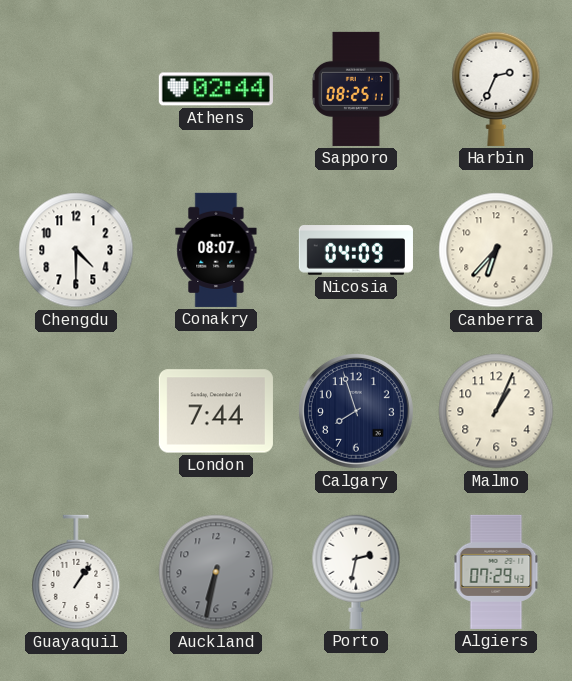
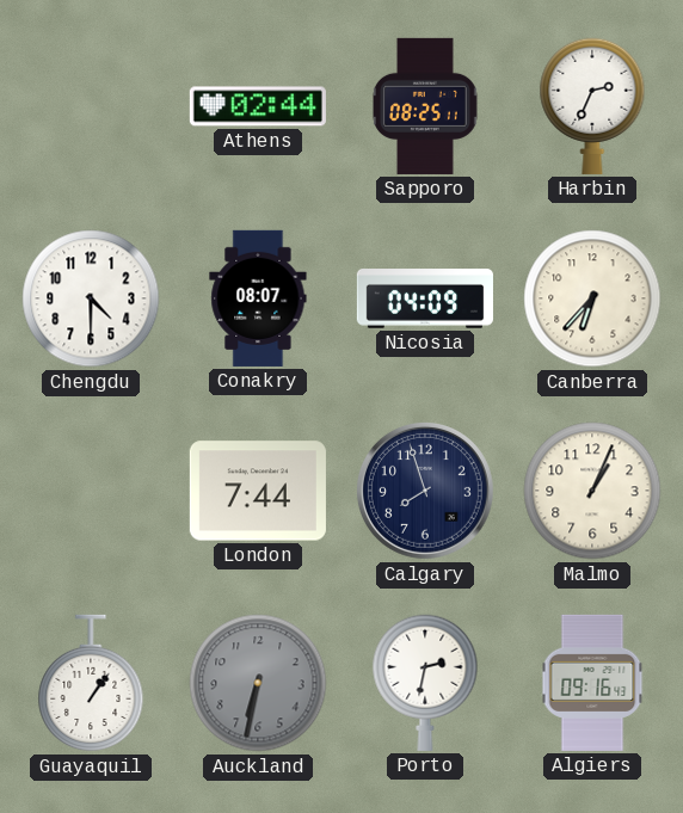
Algiers: 07:29 -> 09:16 (592, 683)
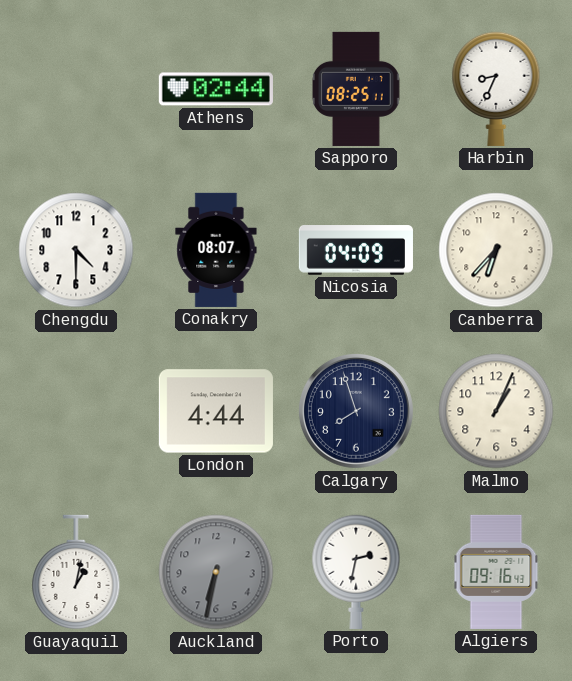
Harbin: 2:34 -> 8:34 (496, 89)
London: 7:44 -> 4:44 (216, 411)
Guayaquil: 1:06 -> 1:02 (76, 572)
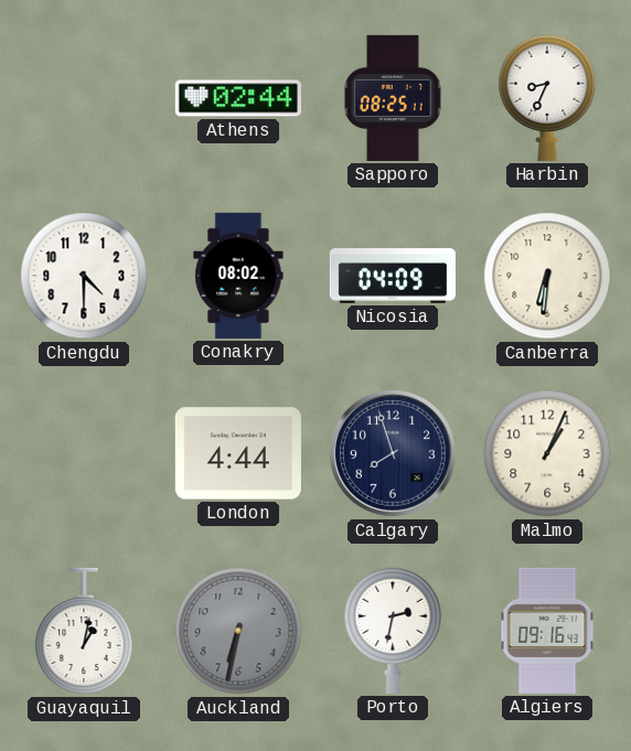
Conakry: 08:07 -> 08:02 (238, 276)
Canberra: 6:37 -> 6:31 (547, 276)
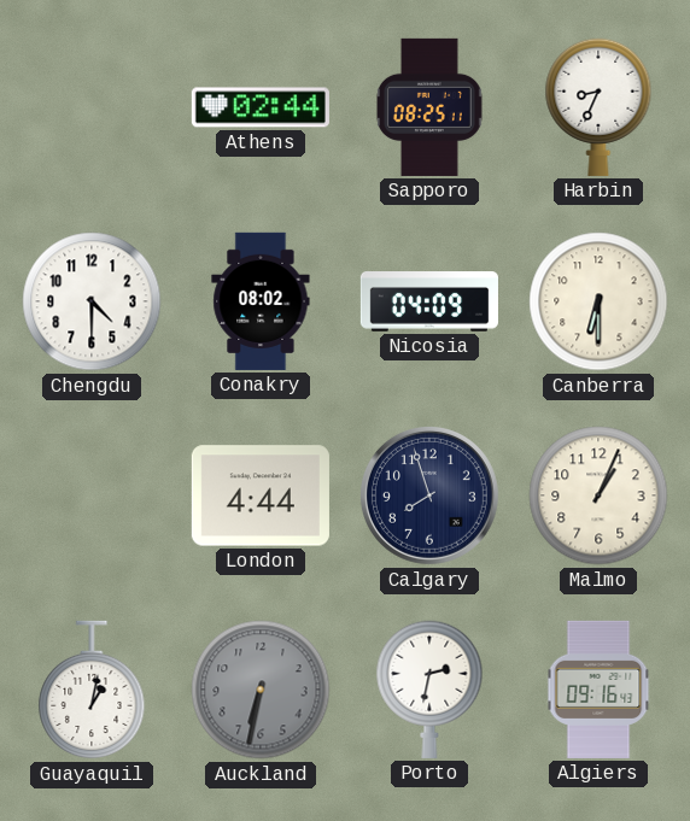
Canberra: 6:31 -> 6:30 (598, 301)
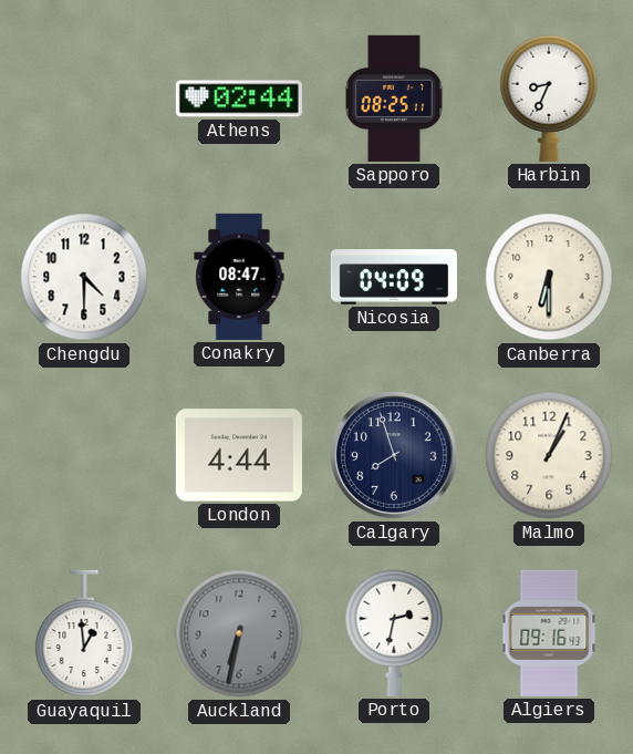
Conakry: 08:02 -> 08:47 (239, 277)
Guayaquil: 1:02 -> 12:59 (84, 633)
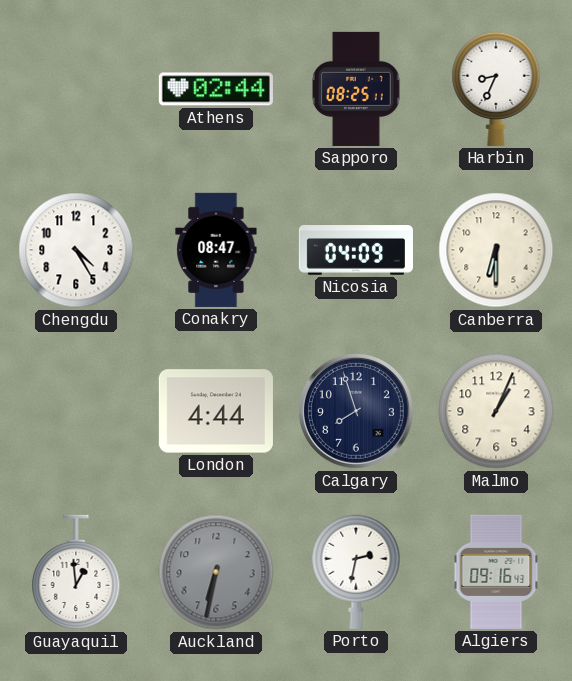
Chengdu: 4:30 -> 4:25 (76, 250)
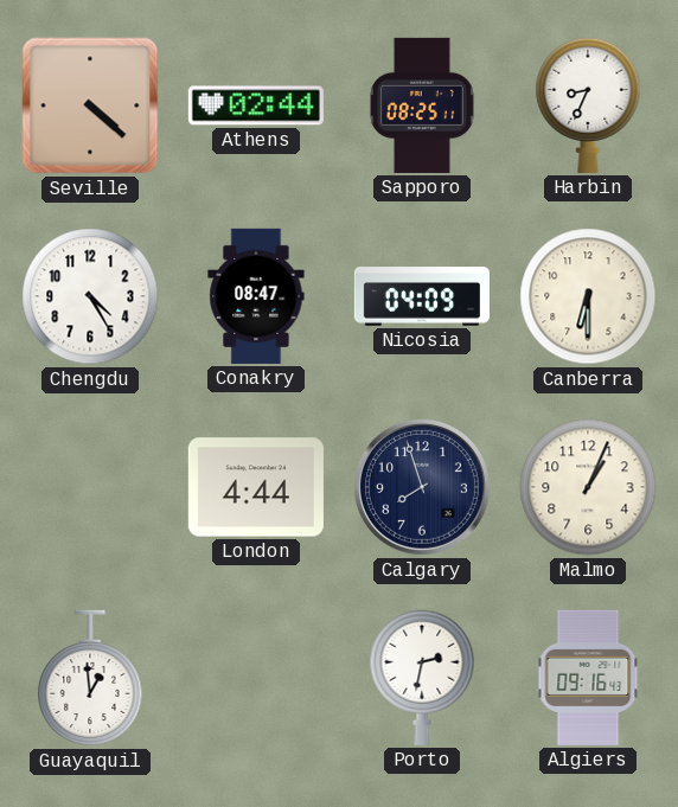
Seville: none -> 4:22 (90, 105)
Auckland: 6:32 -> none (216, 572)
